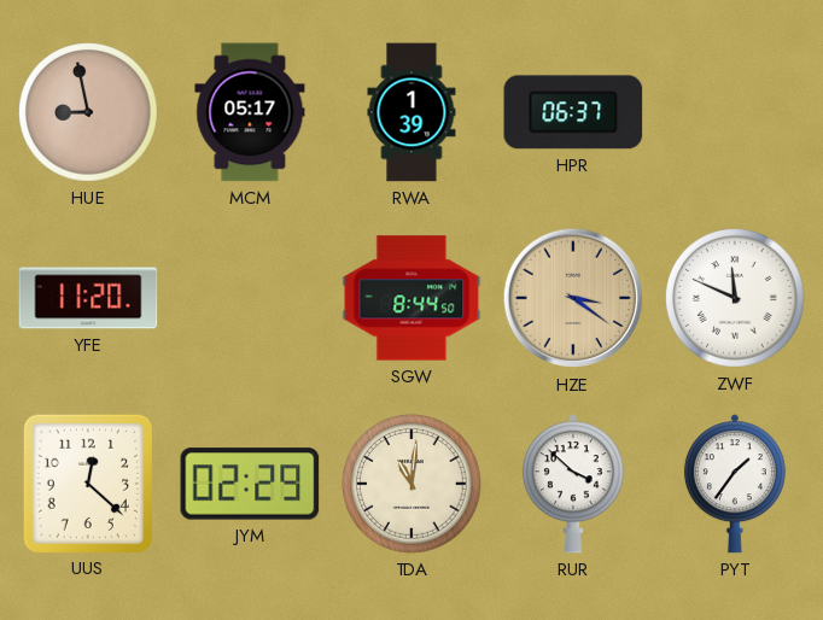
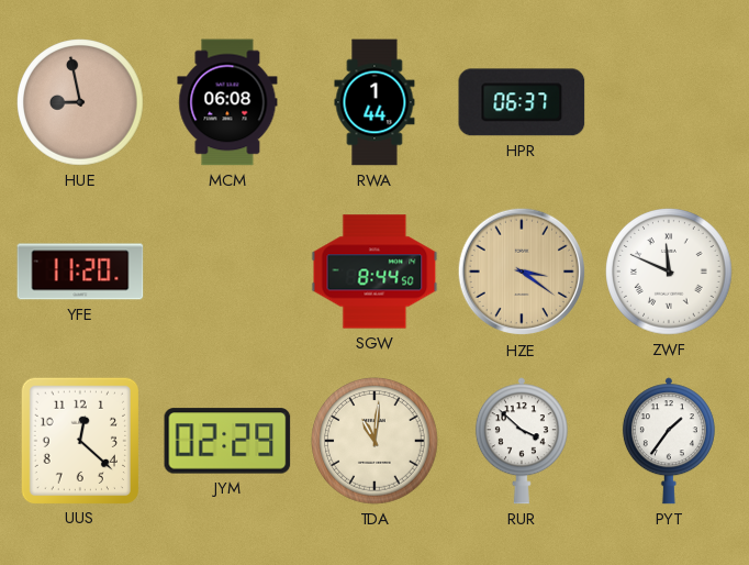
MCM: 05:17 -> 06:08 (227, 102)
RWA: 1:39 -> 1:44 (374, 102)
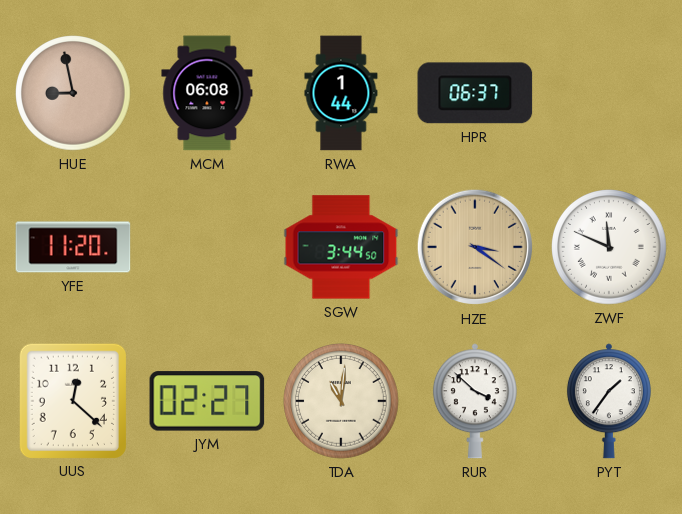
SGW: 8:44 -> 3:44 (341, 247)
JYM: 02:29 -> 02:27 (207, 401)
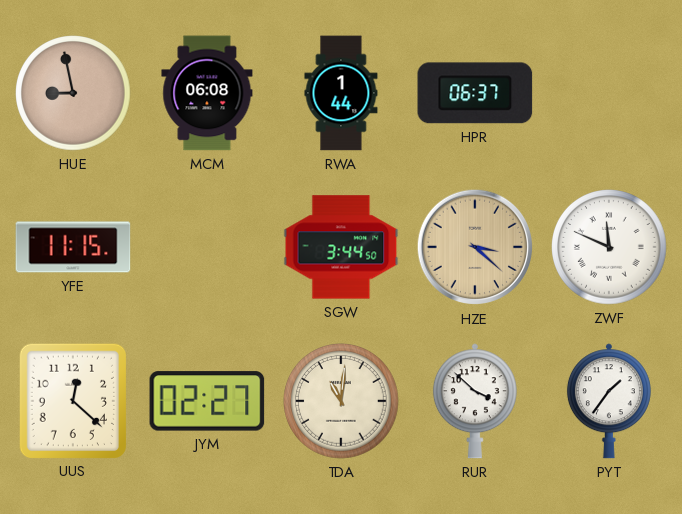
YFE: 11:20 -> 11:15 (73, 247)
HZE: 3:21 -> 3:22 (475, 247)
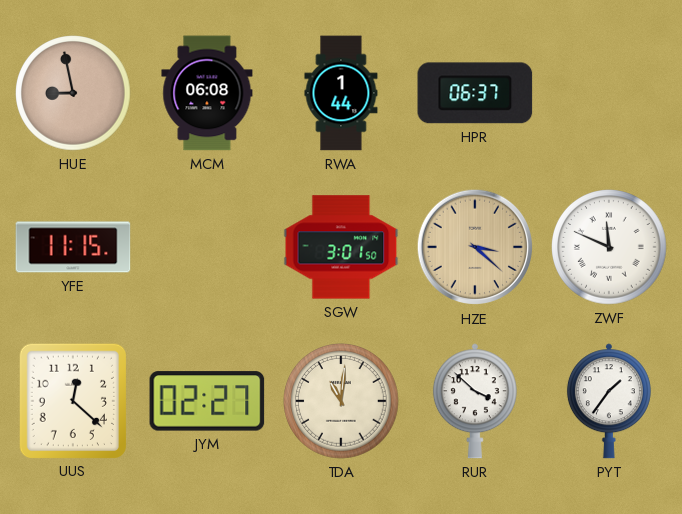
SGW: 3:44 -> 3:01 (341, 247)
